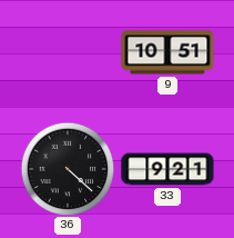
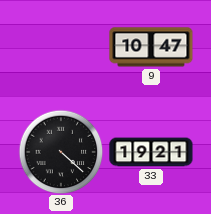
9: 10:51 -> 10:47 (151, 47)
33: 9:21 -> 19:21 (151, 152)
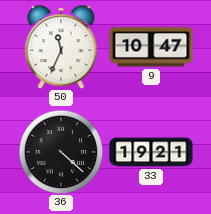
50: none -> 11:34 (61, 47)
